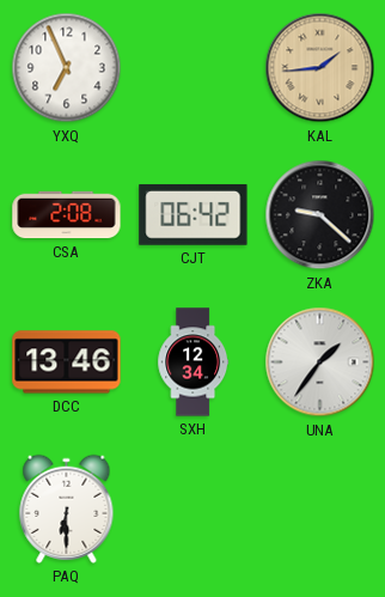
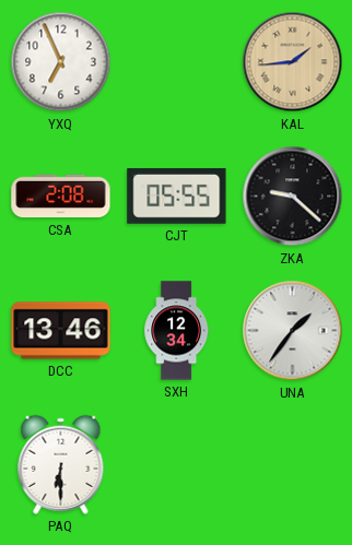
CJT: 06:42 -> 05:55 (177, 196)
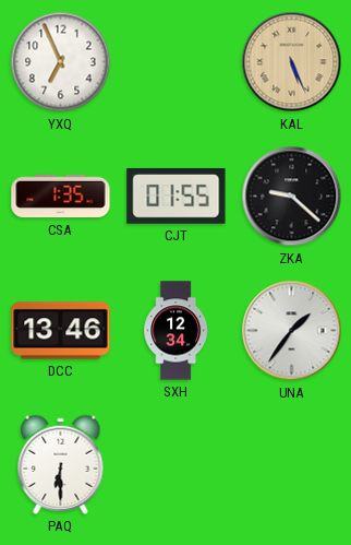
KAL: 1:44 -> 5:26 (292, 62)
CSA: 2:08 -> 1:35 (61, 197)
CJT: 05:55 -> 01:55 (177, 196)
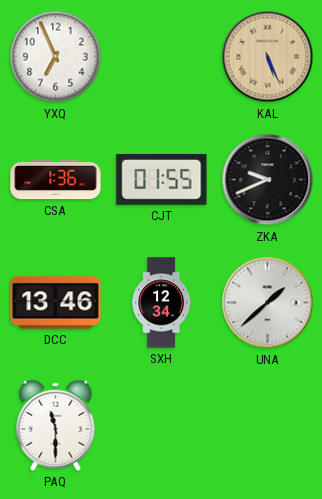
CSA: 1:35 -> 1:36 (56, 180)
ZKA: 9:22 -> 9:41 (268, 180)
UNA: 1:36 -> 1:38 (268, 303)
PAQ: 6:30 -> 11:30 (56, 425)
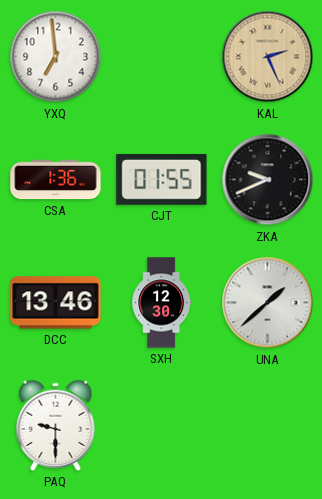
YXQ: 6:56 -> 6:59 (56, 57)
KAL: 5:26 -> 2:26 (268, 57)
SXH: 12:34 -> 12:30 (162, 303)
PAQ: 11:30 -> 9:30 (56, 425)
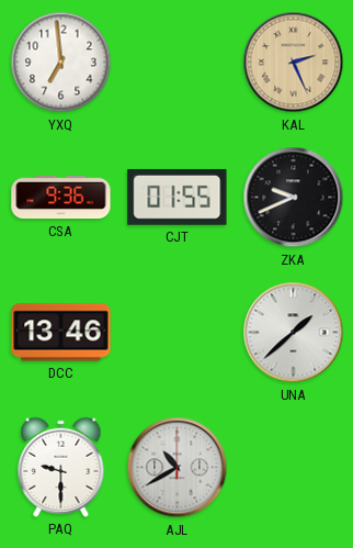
CSA: 1:36 -> 9:36 (61, 198)
SXH: 12:30 -> none (162, 303)
AJL: none -> 10:40 (178, 468)
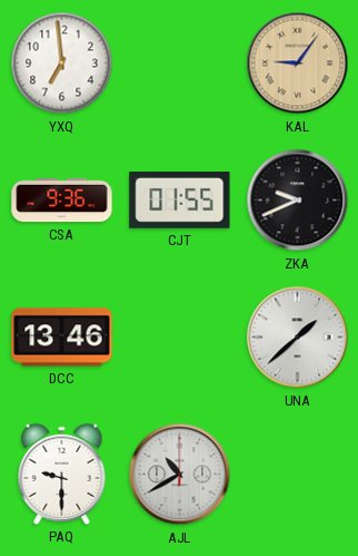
KAL: 2:26 -> 9:06 (298, 64)
